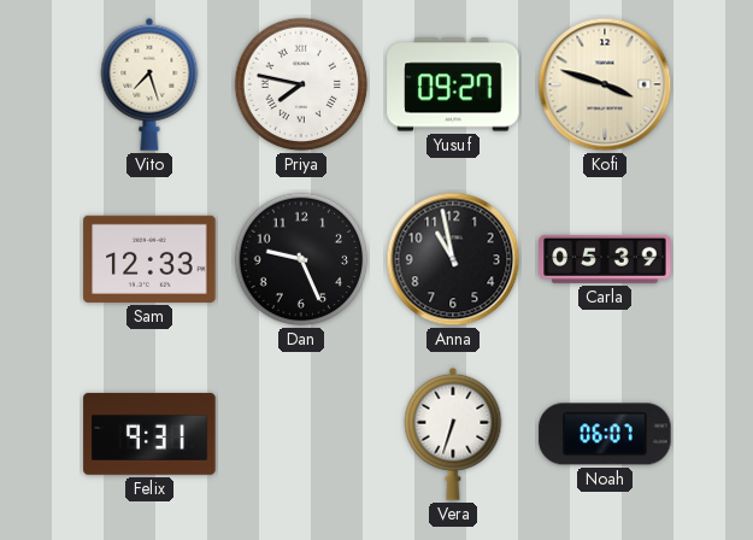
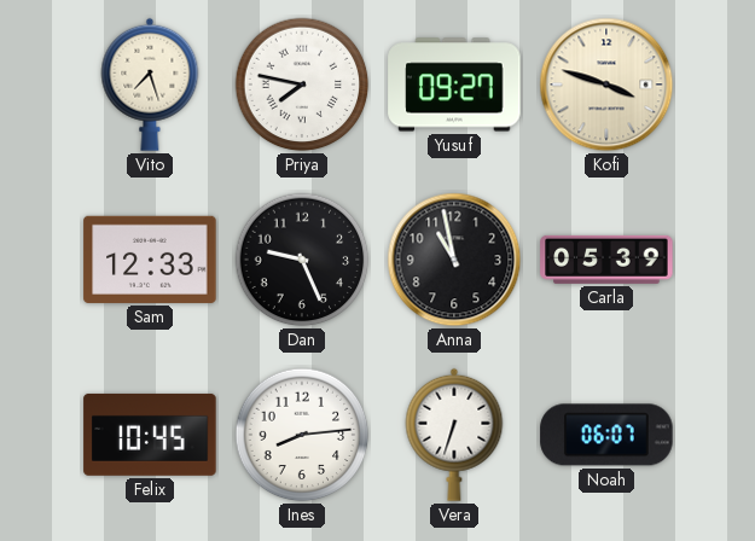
Felix: 9:31 -> 10:45 (150, 435)
Ines: none -> 8:14 (302, 435)
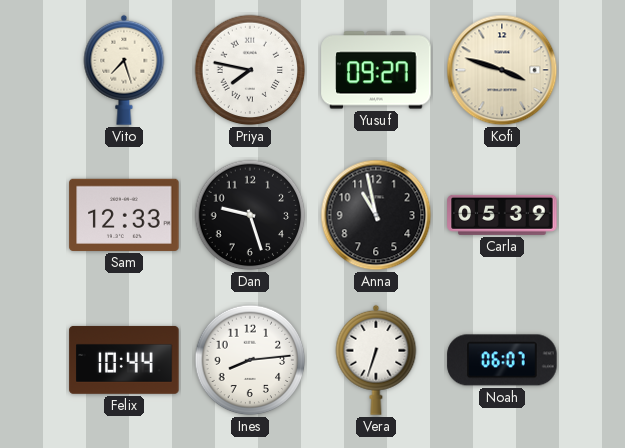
Dan: 9:26 -> 9:27 (250, 215)
Felix: 10:45 -> 10:44 (124, 360)
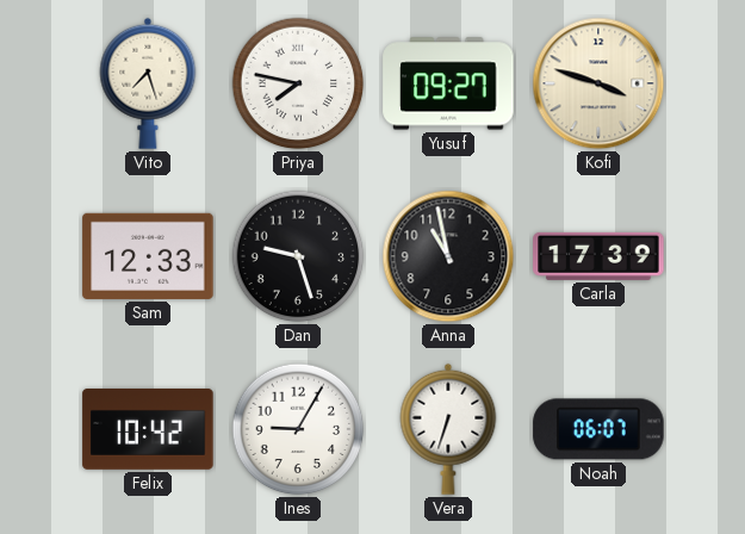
Carla: 05:39 -> 17:39 (598, 256)
Felix: 10:44 -> 10:42 (148, 429)
Ines: 8:14 -> 9:05 (298, 429)
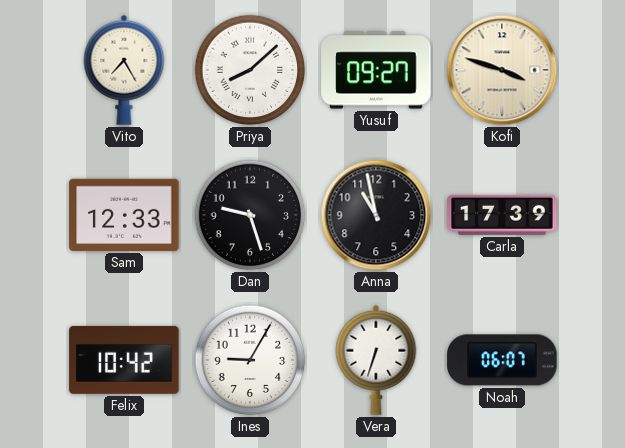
Vito: 7:27 -> 7:25 (124, 70)
Priya: 7:47 -> 8:08 (250, 70)
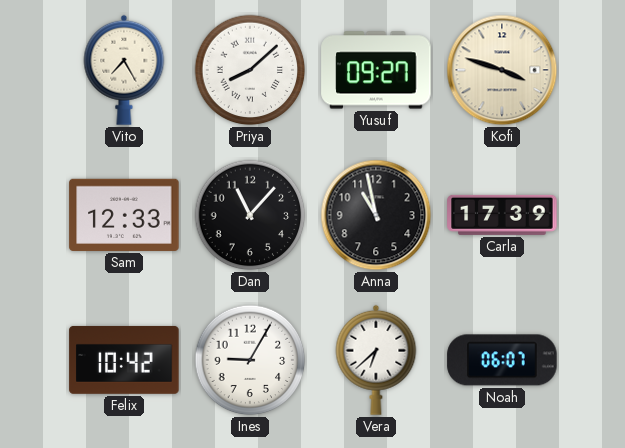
Dan: 9:27 -> 11:07 (250, 215)
Vera: 6:33 -> 6:38 (376, 360)
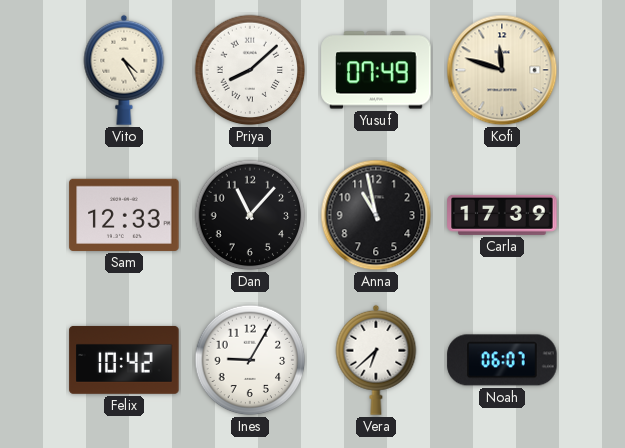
Vito: 7:25 -> 4:25 (124, 70)
Yusuf: 09:27 -> 07:49 (376, 70)
Kofi: 3:48 -> 11:48 (502, 70)
